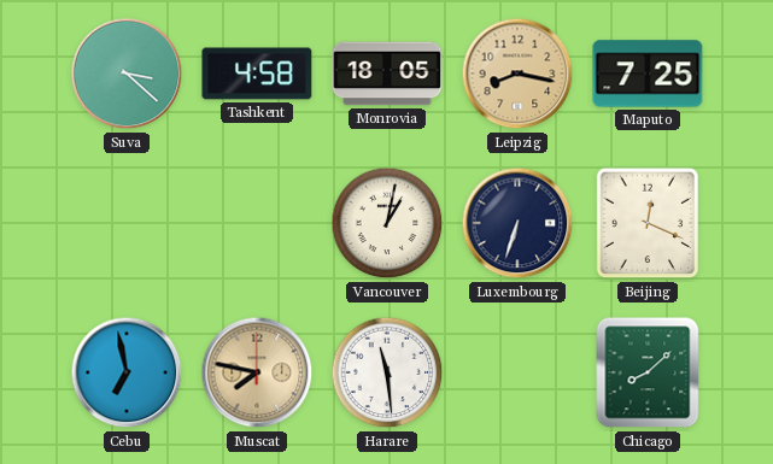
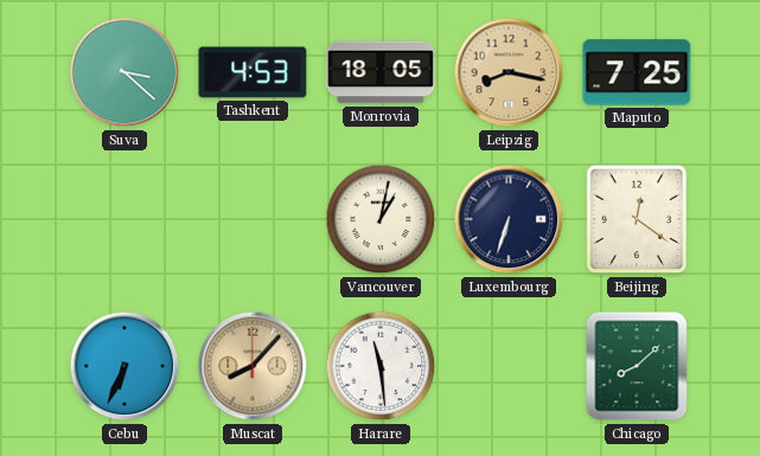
Tashkent: 4:58 -> 4:53 (253, 72)
Beijing: 12:19 -> 12:21 (637, 219)
Cebu: 6:58 -> 6:34 (124, 366)
Muscat: 7:47 -> 8:07 (253, 366)
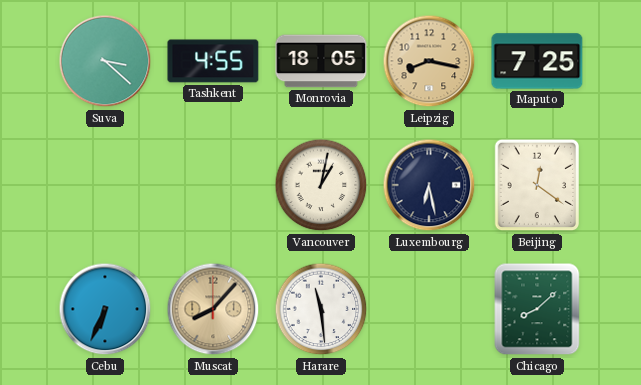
Tashkent: 4:53 -> 4:55 (213, 61)
Luxembourg: 6:33 -> 6:28 (429, 185)
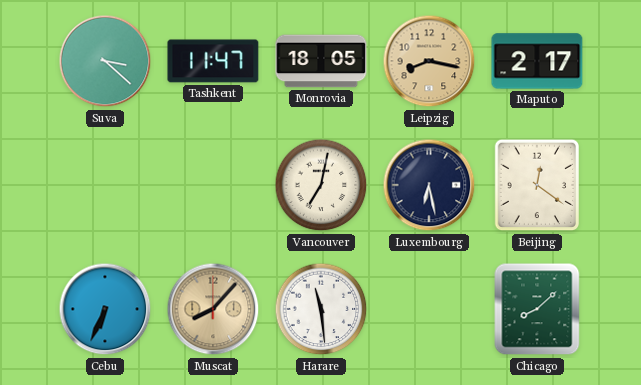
Tashkent: 4:55 -> 11:47 (213, 61)
Maputo: 7:25 -> 2:17 (537, 61)
Vancouver: 1:02 -> 7:02 (321, 185)
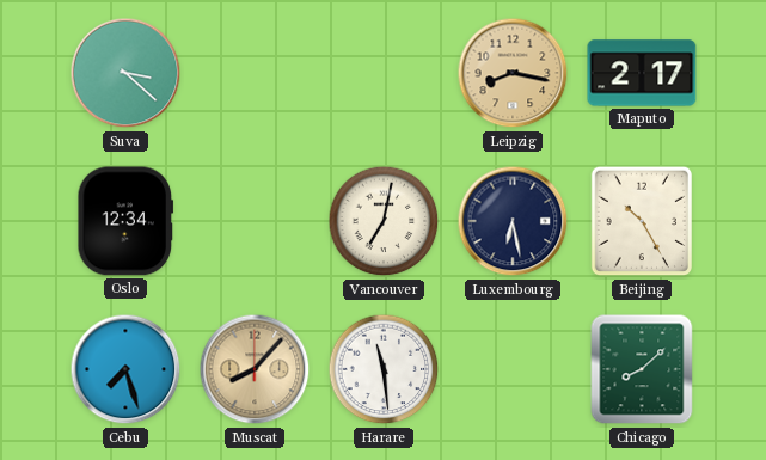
Tashkent: 11:47 -> none (213, 61)
Monrovia: 18:05 -> none (321, 61)
Oslo: none -> 12:34 (125, 221)
Beijing: 12:21 -> 10:25 (642, 221)
Cebu: 6:34 -> 7:27 (125, 369)
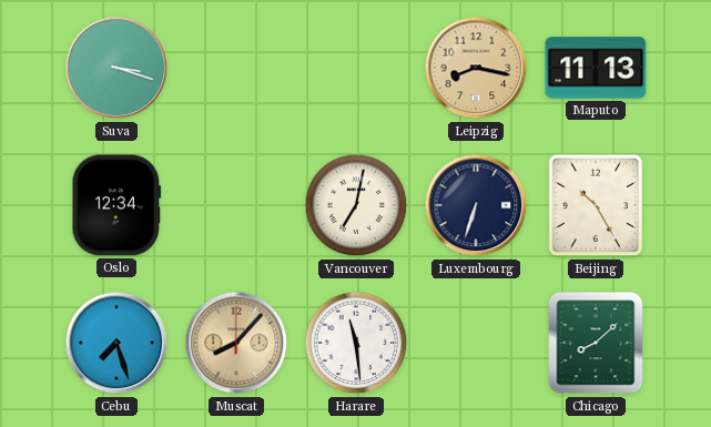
Suva: 3:22 -> 3:18 (116, 68)
Maputo: 2:17 -> 11:13 (596, 68)
Luxembourg: 6:28 -> 6:33 (476, 205)
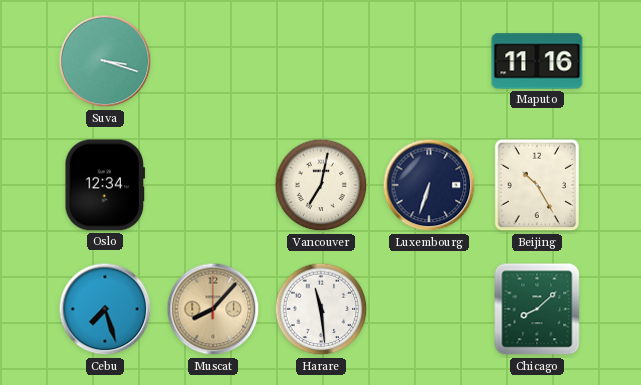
Leipzig: 8:17 -> none (476, 68)
Maputo: 11:13 -> 11:16 (537, 61)
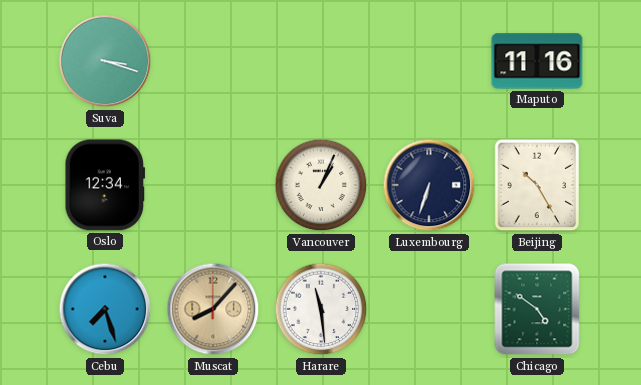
Vancouver: 7:02 -> 1:04 (321, 185)
Chicago: 8:08 -> 4:51 (537, 309)
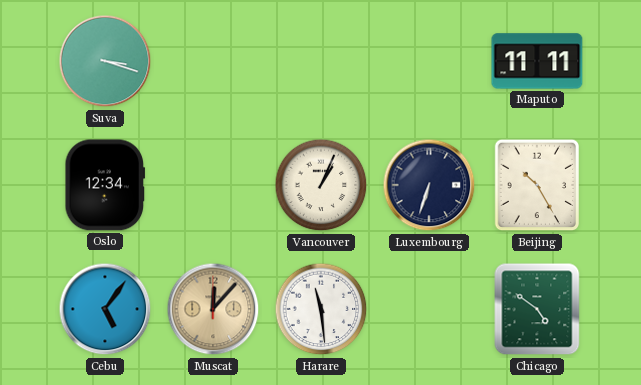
Maputo: 11:16 -> 11:11 (537, 61)
Cebu: 7:27 -> 5:06 (105, 309)
Muscat: 8:07 -> 12:07 (213, 309)
